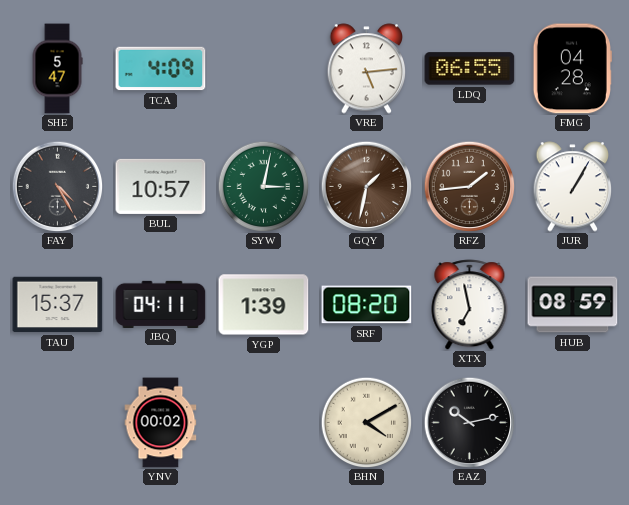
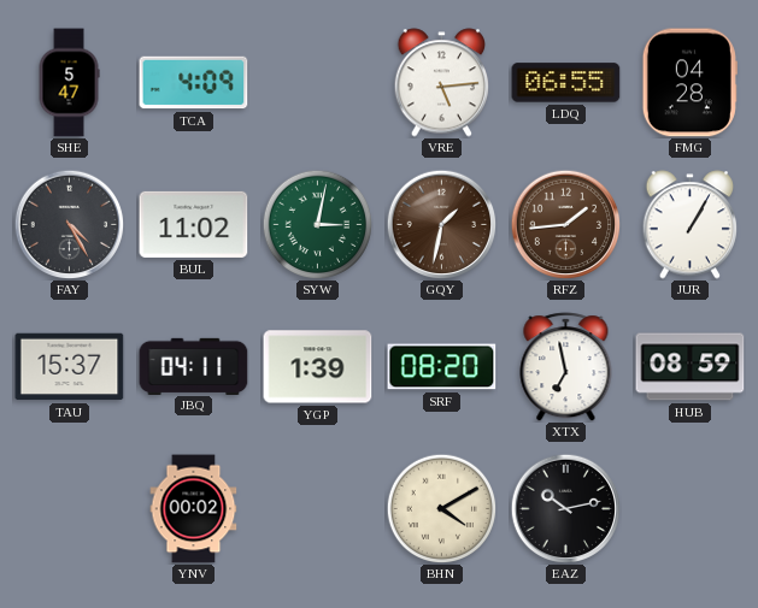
BUL: 10:57 -> 11:02 (194, 224)
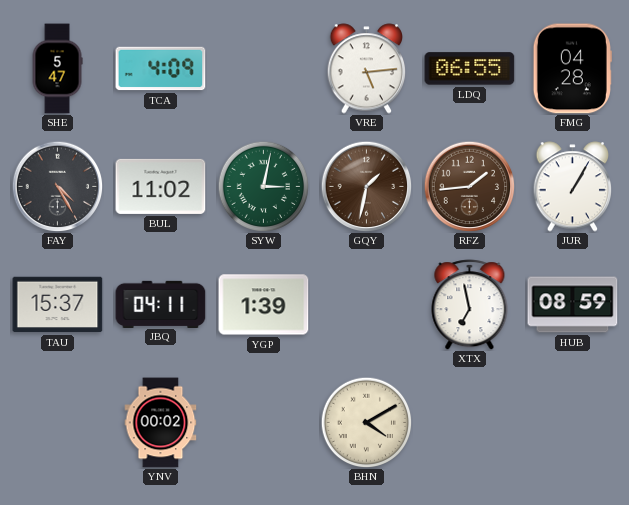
SRF: 08:20 -> none (442, 367)
EAZ: 10:13 -> none (565, 508)
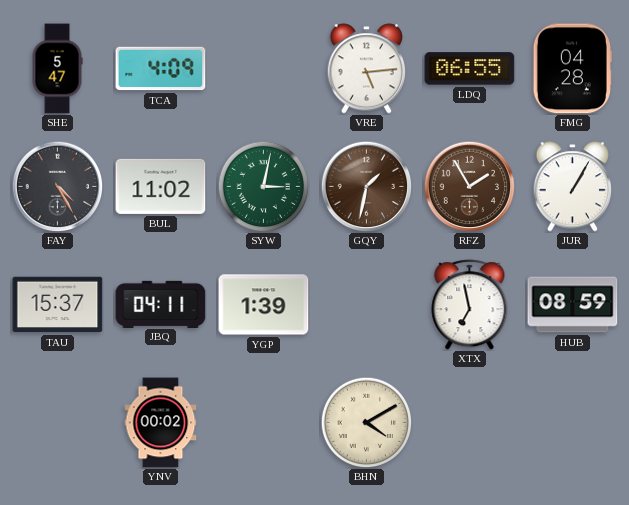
RFZ: 1:44 -> 1:55 (469, 186)
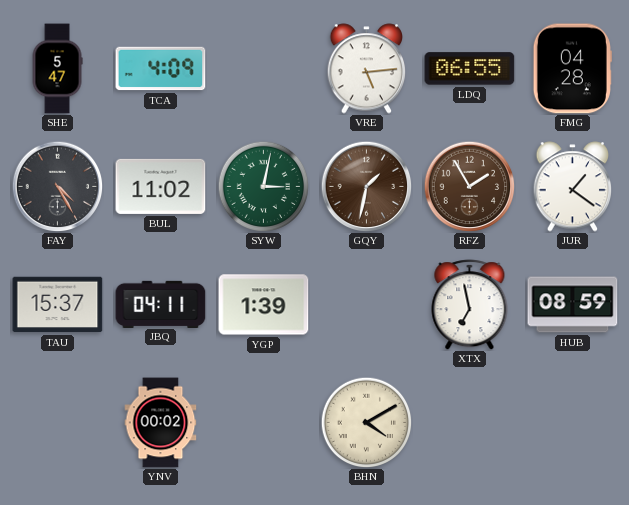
JUR: 1:05 -> 1:21 (573, 187)
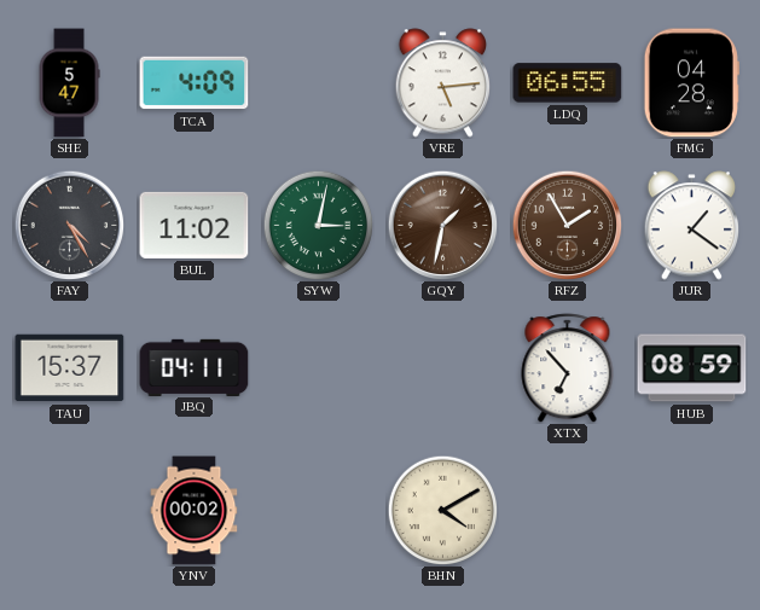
YGP: 1:39 -> none (264, 305)
XTX: 6:58 -> 6:53 (568, 368)
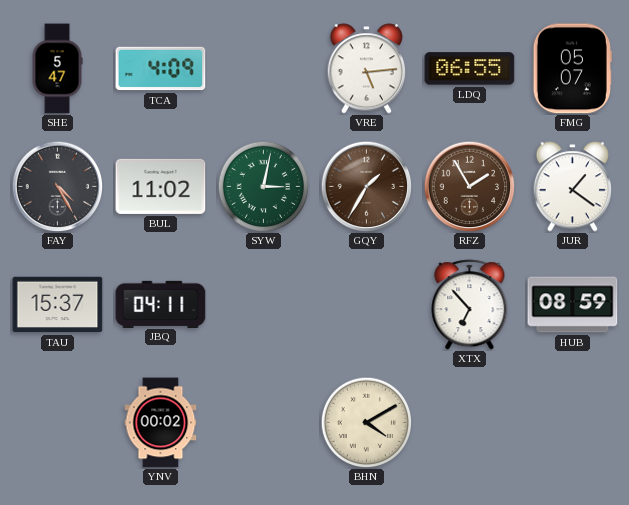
FMG: 04:28 -> 05:07 (572, 69)
GQY: 1:32 -> 1:35 (366, 186)
